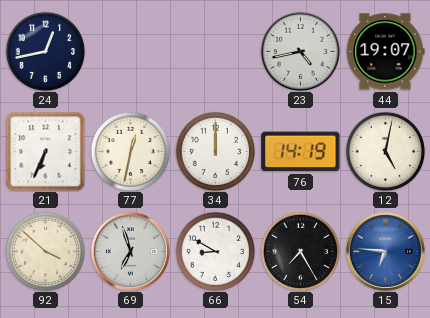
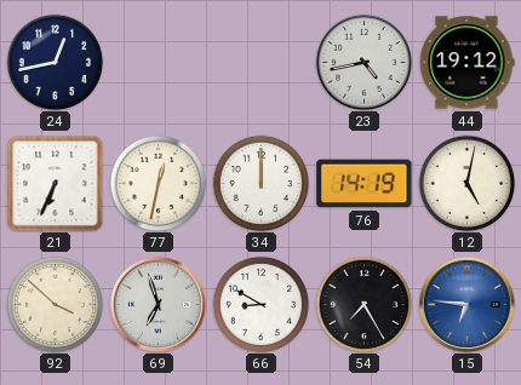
44: 19:07 -> 19:12 (466, 63)
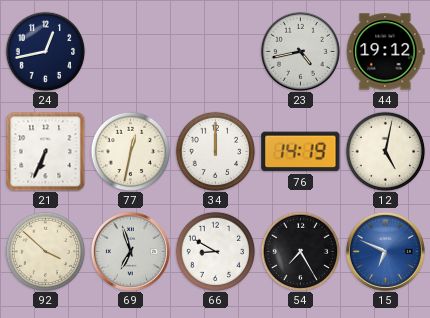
15: 6:46 -> 6:49 (385, 251)
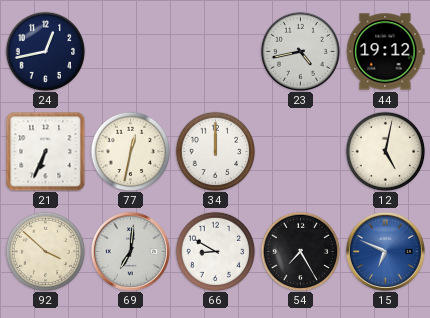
76: 14:19 -> none (301, 152)
69: 6:57 -> 7:01 (130, 251)
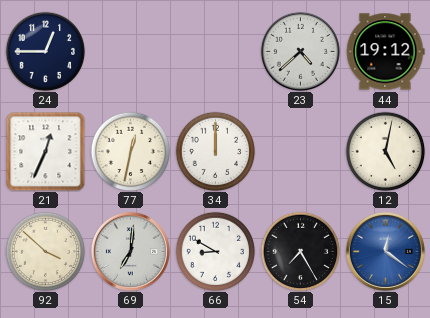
24: 12:43 -> 12:45 (45, 51)
23: 4:43 -> 4:38 (300, 51)
21: 6:34 -> 12:34 (45, 151)
15: 6:49 -> 12:21 (385, 251)
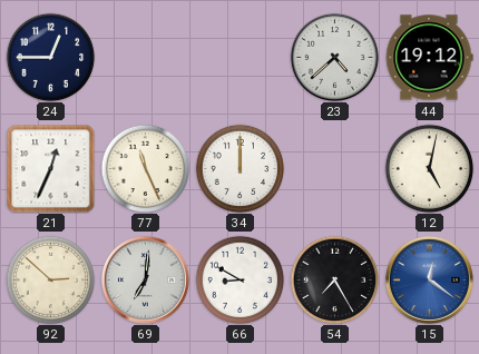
77: 12:32 -> 11:26 (145, 168)
92: 3:52 -> 2:52 (50, 279)
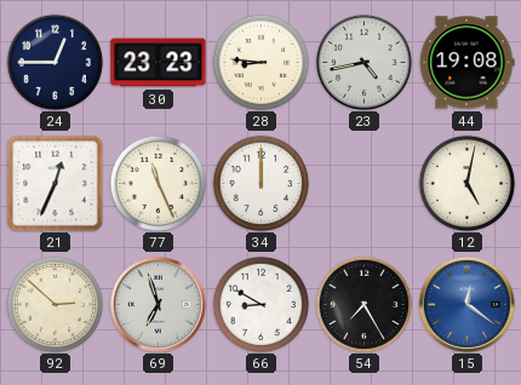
30: none -> 23:23 (159, 63)
28: none -> 8:46 (260, 62)
23: 4:38 -> 4:43 (363, 62)
44: 19:12 -> 19:08 (466, 63)
69: 7:01 -> 6:57 (158, 304)
